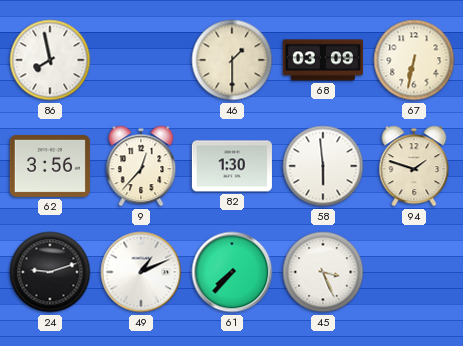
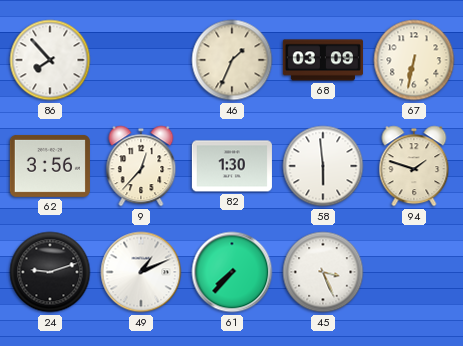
86: 7:58 -> 7:53 (50, 60)
46: 1:30 -> 1:34 (232, 60)
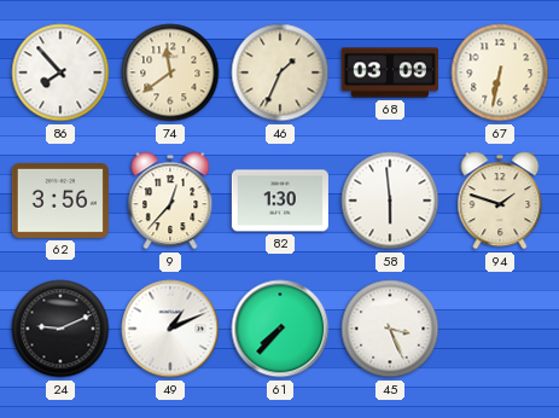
74: none -> 11:39 (170, 72)
24: 9:12 -> 9:11 (60, 329)
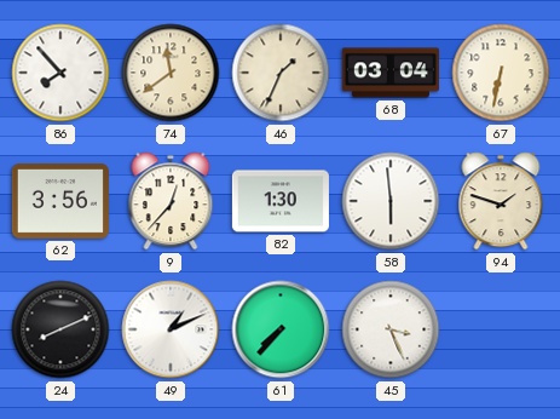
68: 03:09 -> 03:04 (391, 73)
24: 9:11 -> 8:11 (60, 329)
